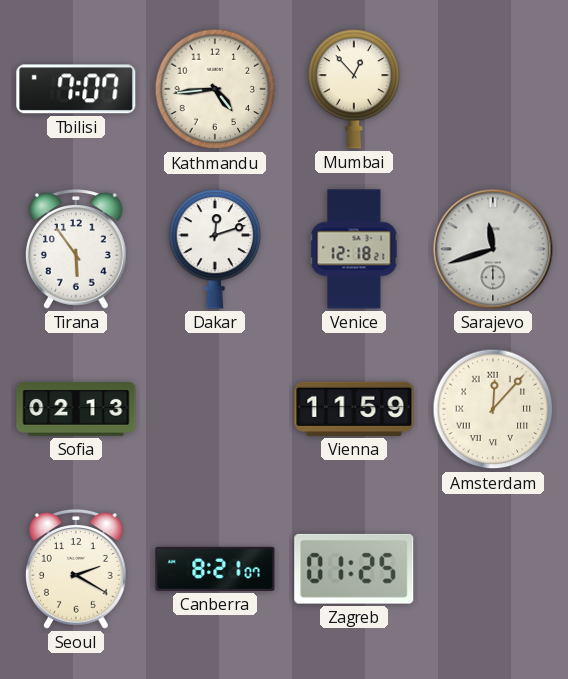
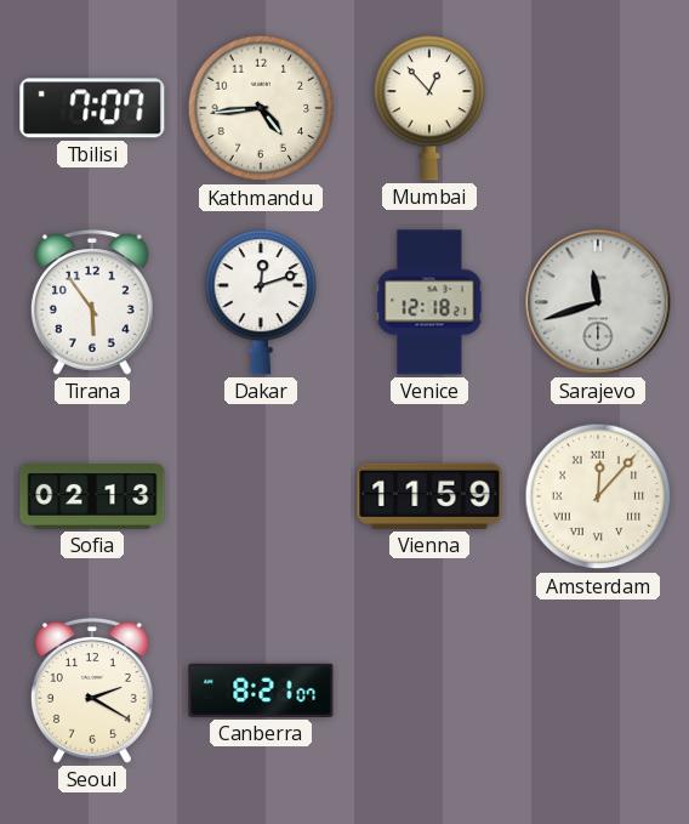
Zagreb: 01:25 -> none (354, 569)
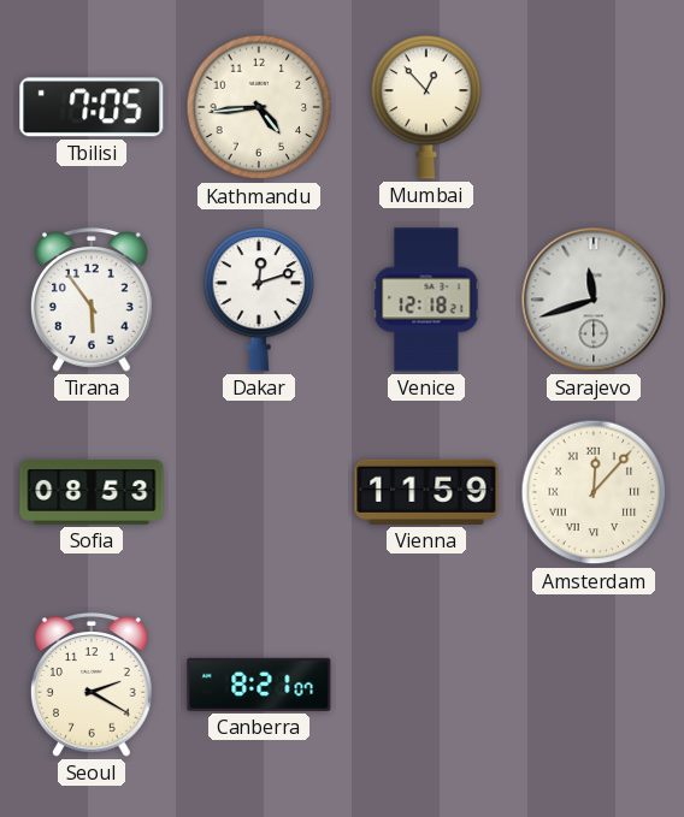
Tbilisi: 7:07 -> 7:05 (92, 107)
Sofia: 02:13 -> 08:53 (92, 493)
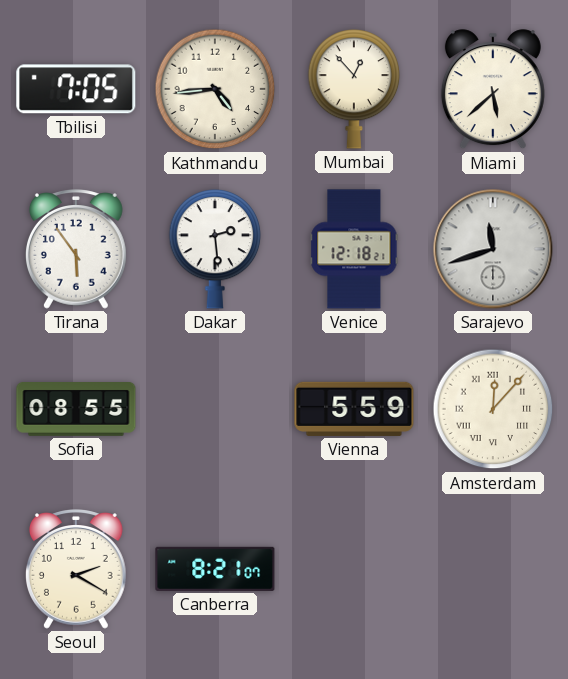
Miami: none -> 5:38 (493, 90)
Dakar: 12:12 -> 2:29 (215, 249)
Sofia: 08:53 -> 08:55 (76, 410)
Vienna: 11:59 -> 5:59 (354, 409)
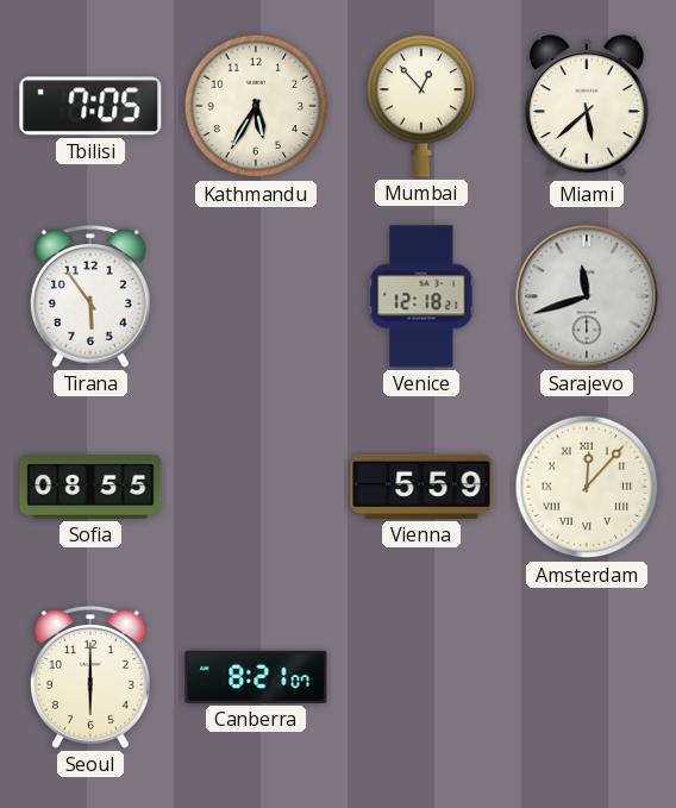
Kathmandu: 4:44 -> 5:35 (256, 106)
Dakar: 2:29 -> none (215, 249)
Seoul: 2:20 -> 6:00 (90, 677)
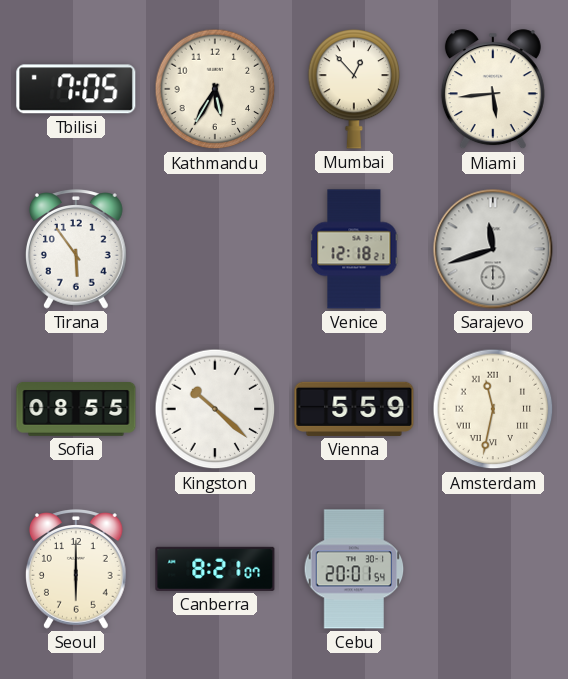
Miami: 5:38 -> 5:44 (493, 90)
Kingston: none -> 10:22 (215, 409)
Amsterdam: 12:07 -> 11:32 (493, 409)
Cebu: none -> 20:01 (354, 569)
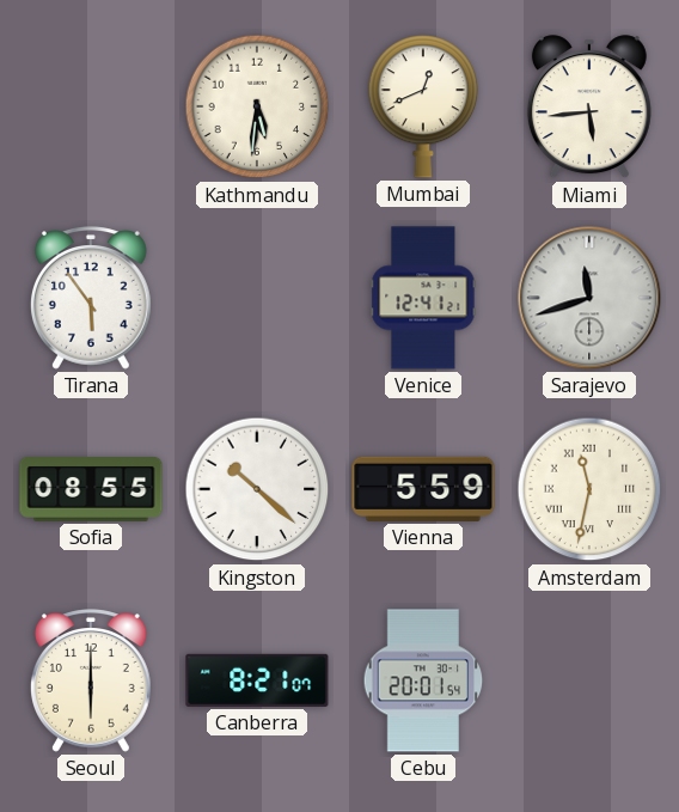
Tbilisi: 7:05 -> none (76, 89)
Kathmandu: 5:35 -> 5:31 (257, 106)
Mumbai: 12:53 -> 12:41 (423, 106)
Venice: 12:18 -> 12:41 (423, 298)
